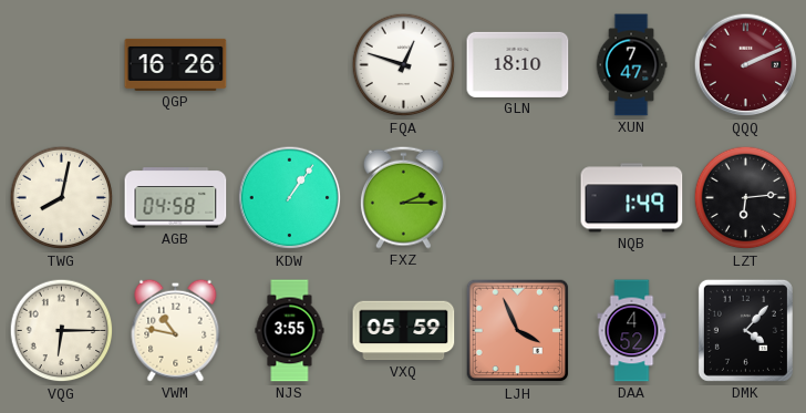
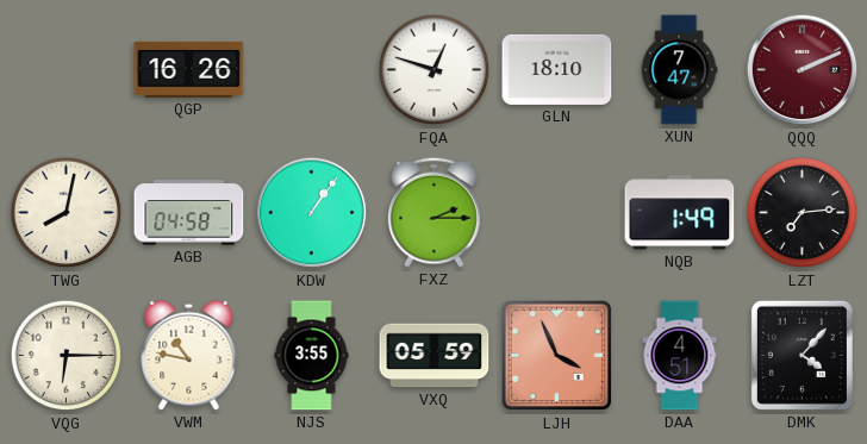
LZT: 6:14 -> 7:14 (803, 213)
DAA: 4:52 -> 4:51 (680, 356)
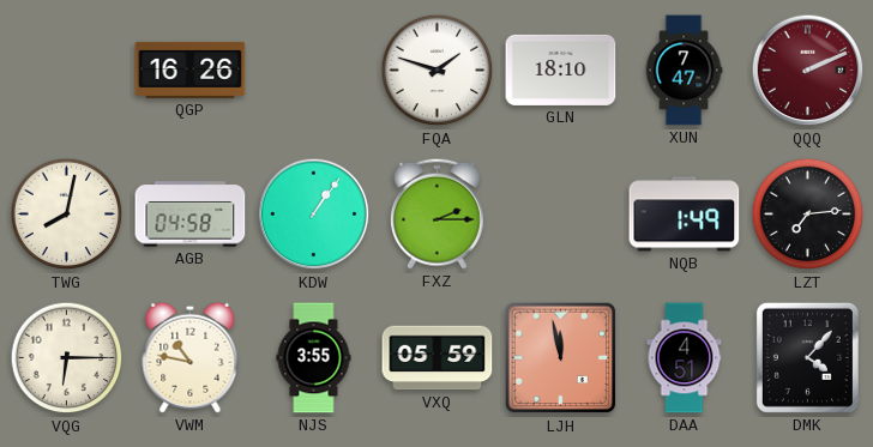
FQA: 12:48 -> 1:48 (438, 71)
LJH: 3:56 -> 11:58 (561, 358)
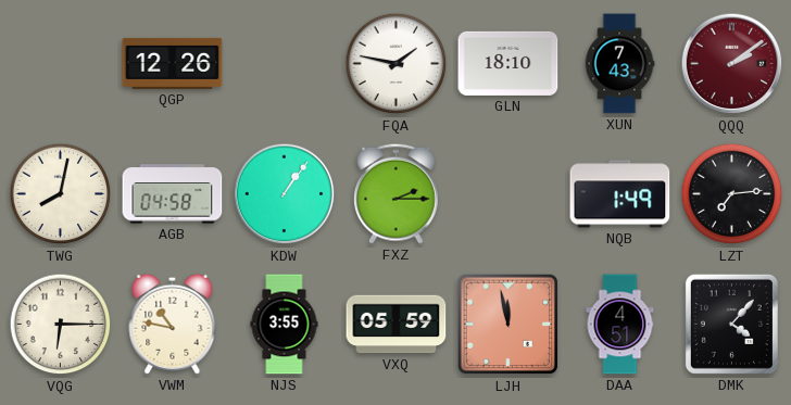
QGP: 16:26 -> 12:26 (173, 63)
FQA: 1:48 -> 1:47 (397, 64)
XUN: 7:47 -> 7:43 (619, 64)
QQQ: 2:11 -> 2:09 (732, 64)
